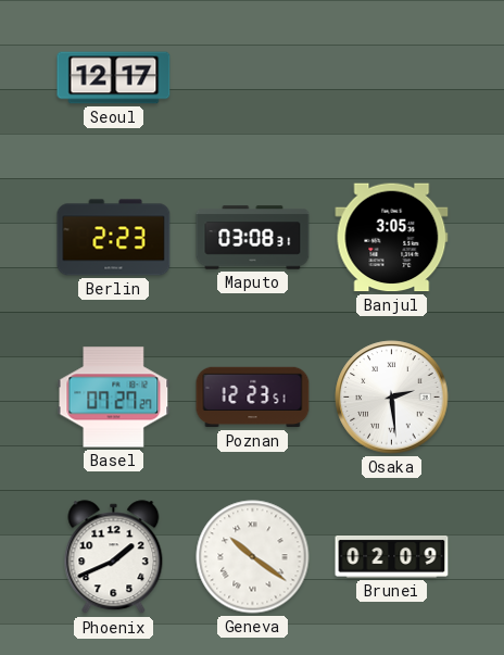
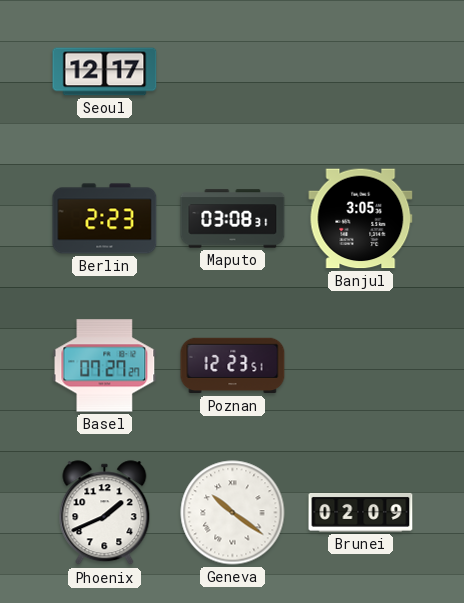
Osaka: 2:29 -> none (392, 398)
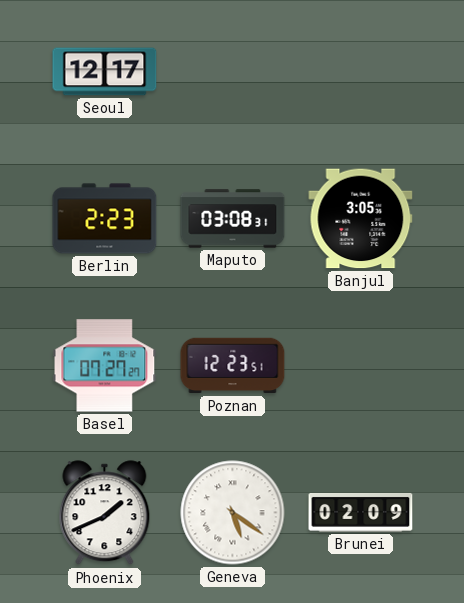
Geneva: 10:21 -> 5:21 (233, 513)
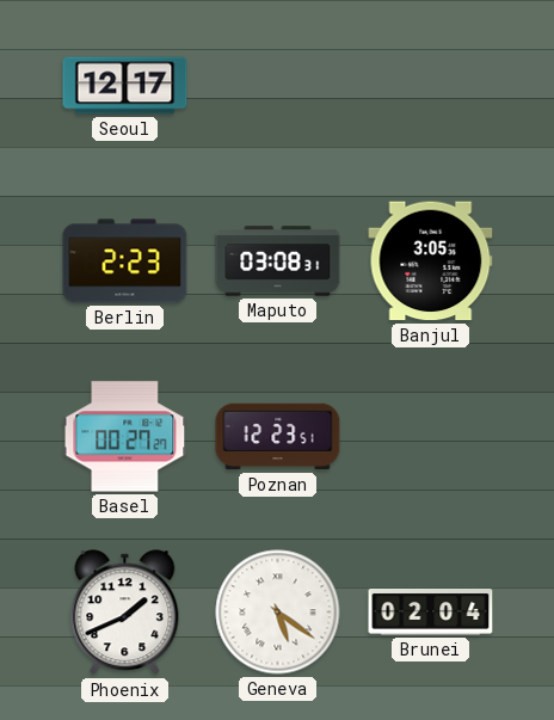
Basel: 07:27 -> 00:27 (125, 437)
Brunei: 02:09 -> 02:04 (431, 613)
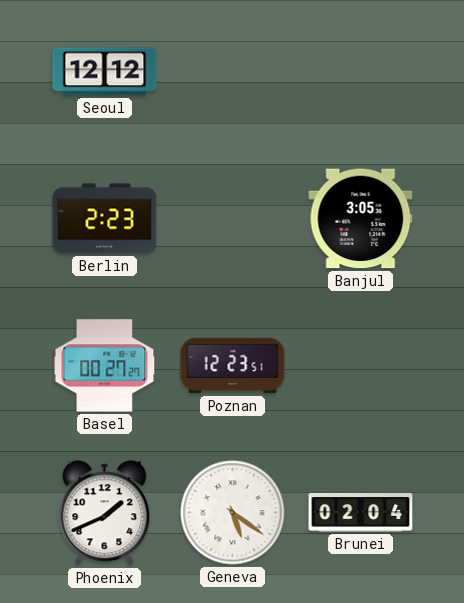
Seoul: 12:17 -> 12:12 (105, 72)
Maputo: 03:08 -> none (278, 261)
